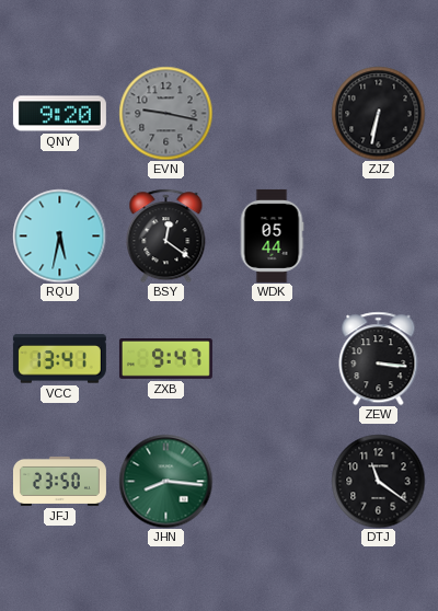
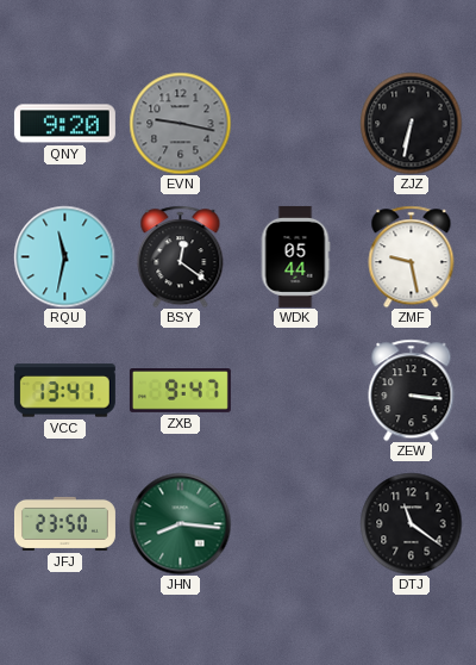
RQU: 5:32 -> 11:32 (64, 256)
ZMF: none -> 9:28 (412, 256)
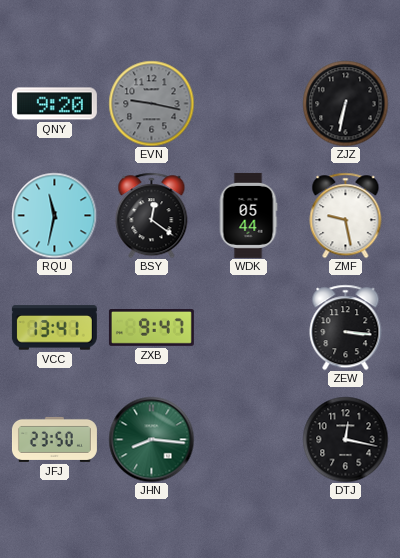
DTJ: 11:21 -> 12:17 (345, 439)
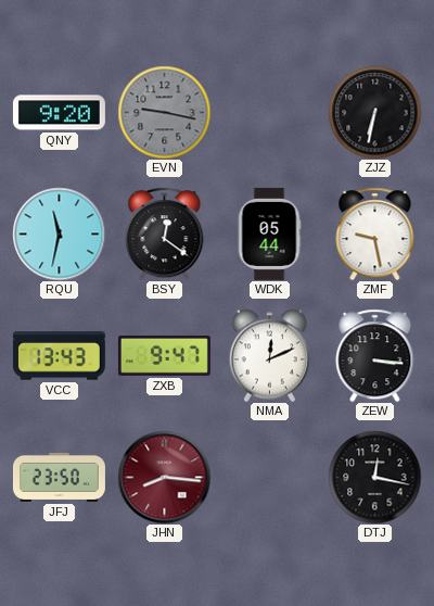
VCC: 13:41 -> 13:43 (59, 356)
NMA: none -> 12:11 (269, 355)
JHN dial: green -> burgundy (164, 477)
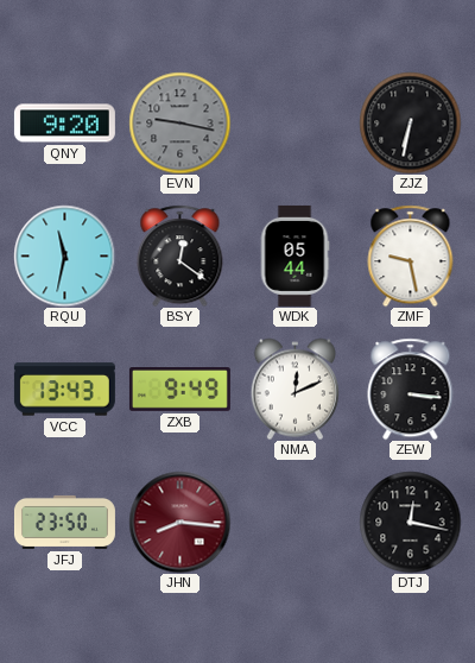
ZXB: 9:47 -> 9:49 (179, 390)
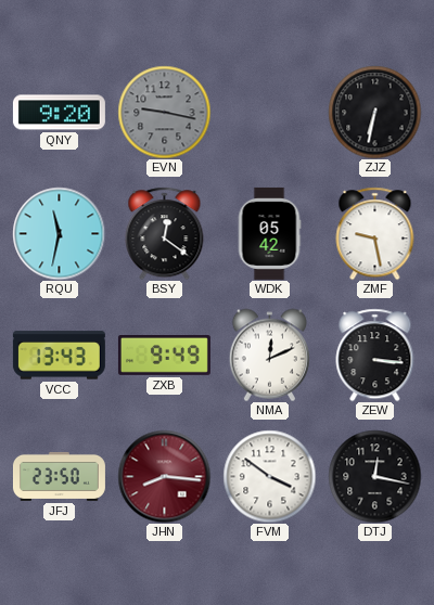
WDK: 05:44 -> 05:42 (269, 233)
FVM: none -> 3:51 (269, 476)
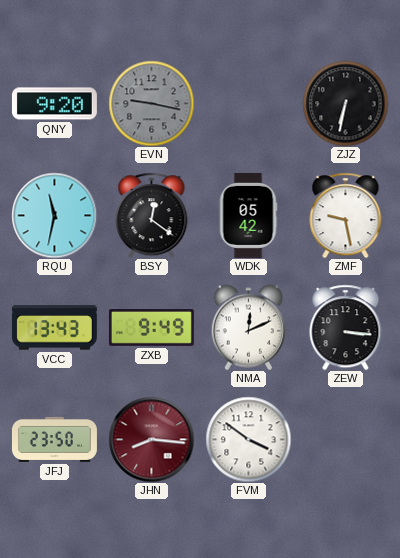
DTJ: 12:17 -> none (374, 476)
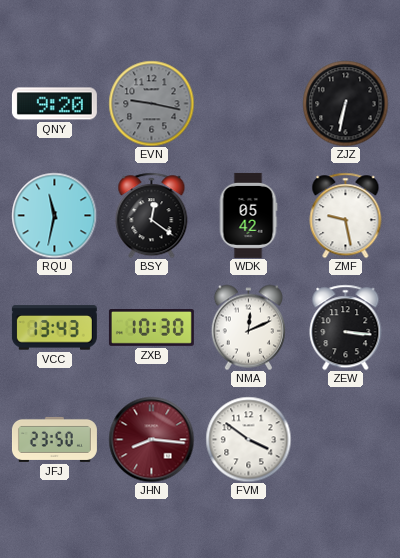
ZXB: 9:49 -> 10:30 (151, 328)
